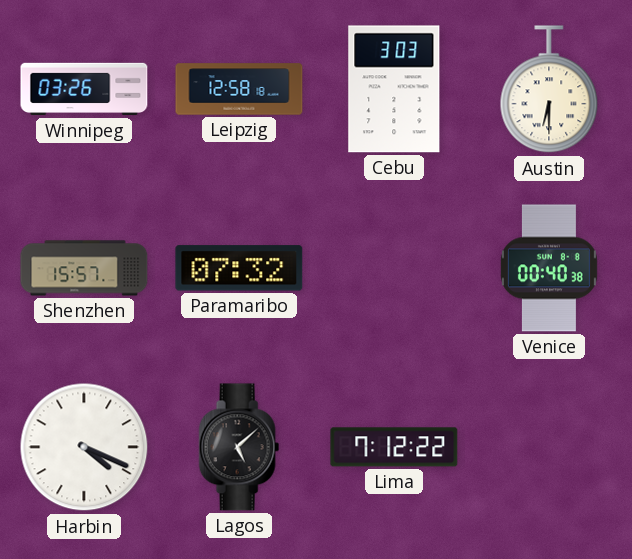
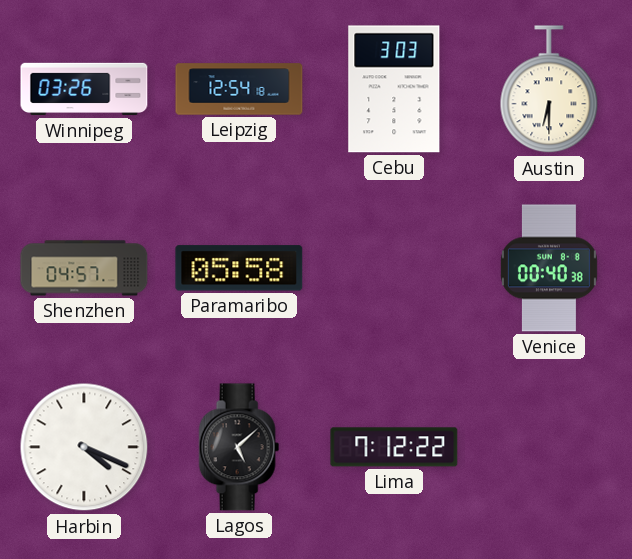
Leipzig: 12:58 -> 12:54 (239, 89)
Shenzhen: 15:57 -> 04:57 (84, 268)
Paramaribo: 07:32 -> 05:58 (239, 268)
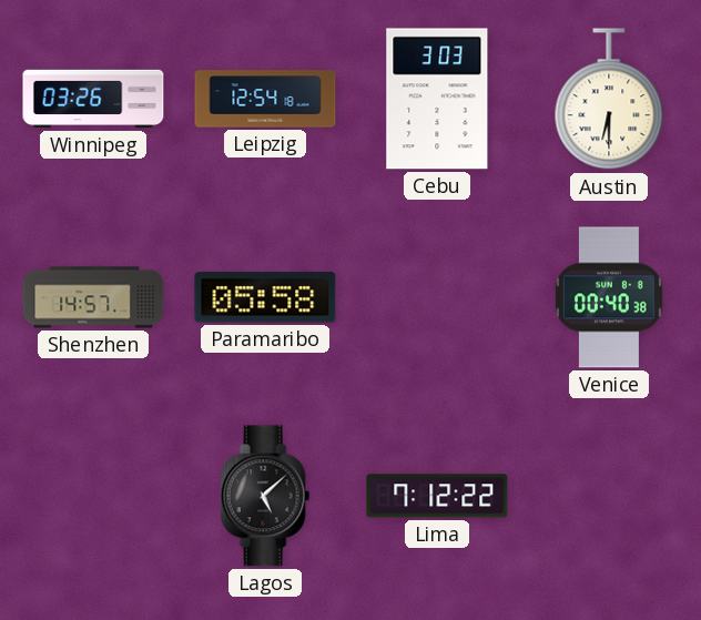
Shenzhen: 04:57 -> 14:57 (93, 297)
Harbin: 4:19 -> none (84, 447)
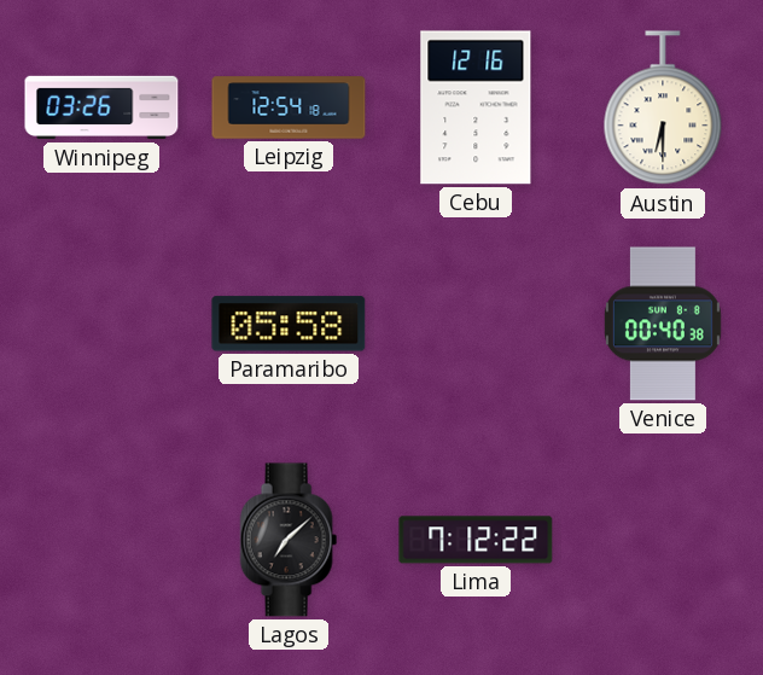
Cebu: 3:03 -> 12:16 (476, 107)
Shenzhen: 14:57 -> none (93, 297)
Lagos: 5:08 -> 7:08 (289, 540)
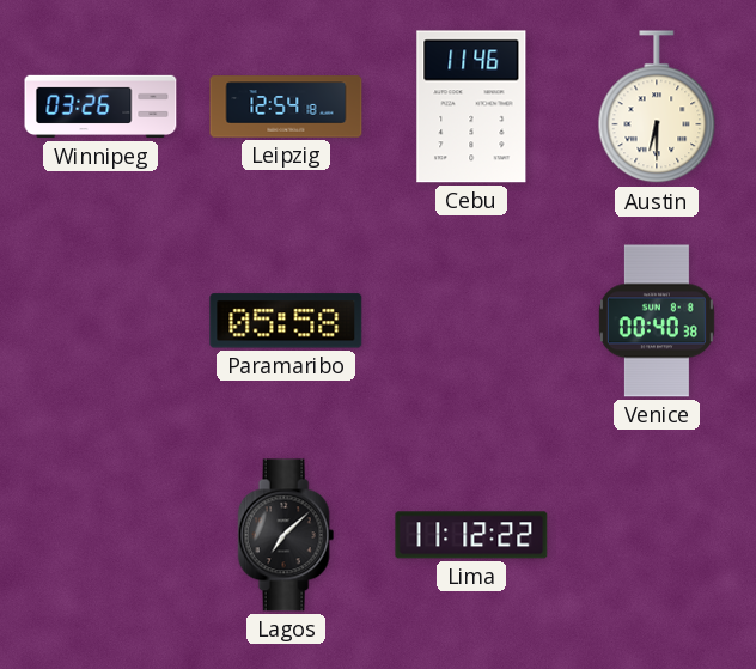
Cebu: 12:16 -> 11:46 (471, 107)
Lima: 7:12 -> 11:12 (471, 535)
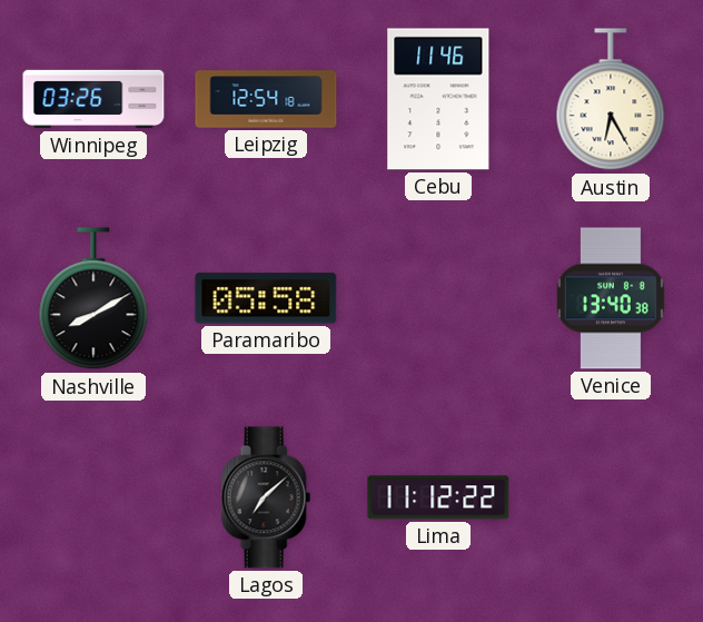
Austin: 6:30 -> 6:25 (611, 100)
Nashville: none -> 8:10 (93, 299)
Venice: 00:40 -> 13:40 (611, 298)
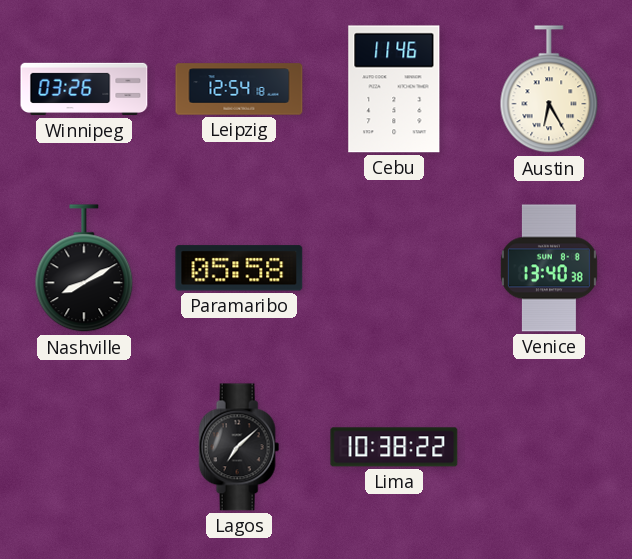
Lima: 11:12 -> 10:38 (394, 447)
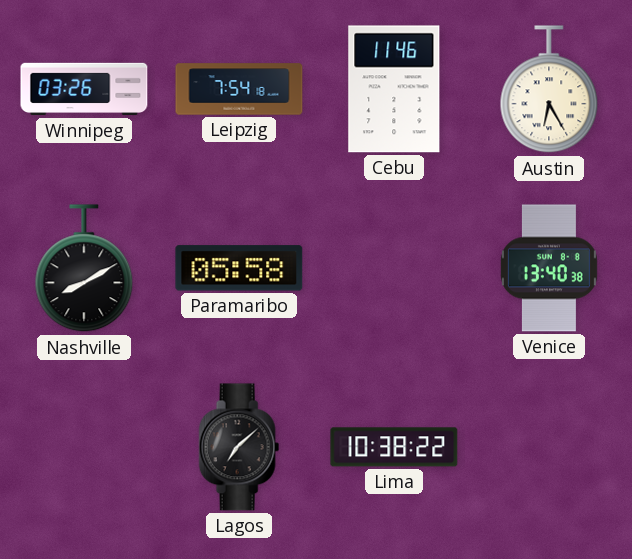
Leipzig: 12:54 -> 7:54 (239, 89)
